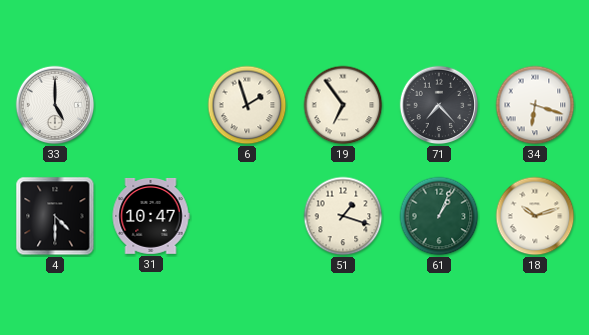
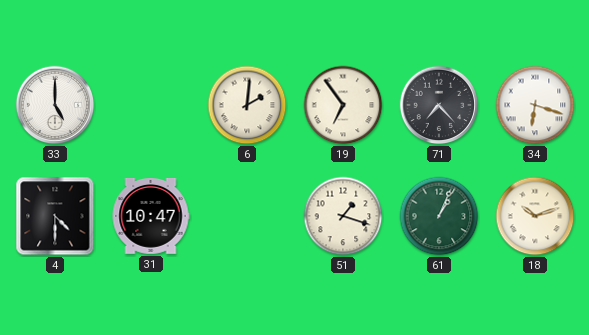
6: 1:57 -> 2:01 (247, 105)
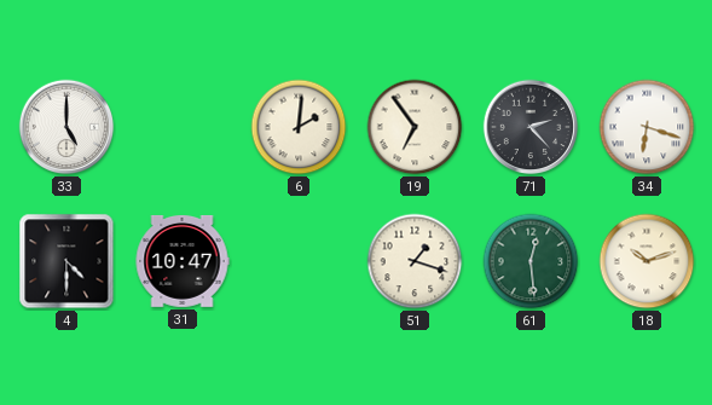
71: 7:23 -> 2:23 (531, 127)
61: 1:04 -> 12:29 (531, 261)
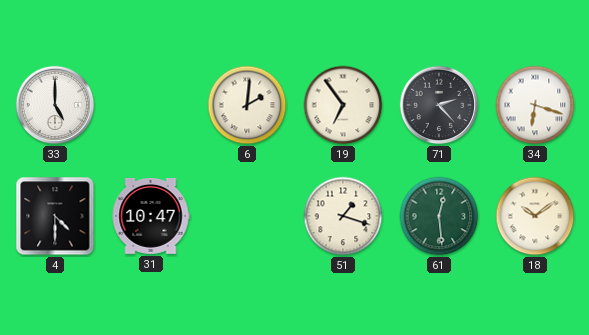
18: 10:12 -> 10:09 (535, 216)
